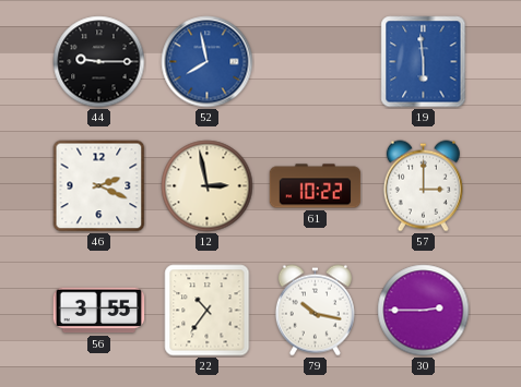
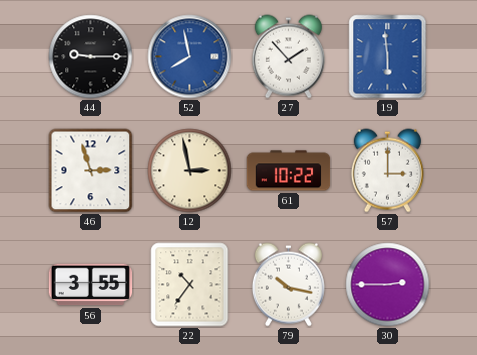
27: none -> 1:53 (288, 57)
46: 2:19 -> 2:57 (91, 171)
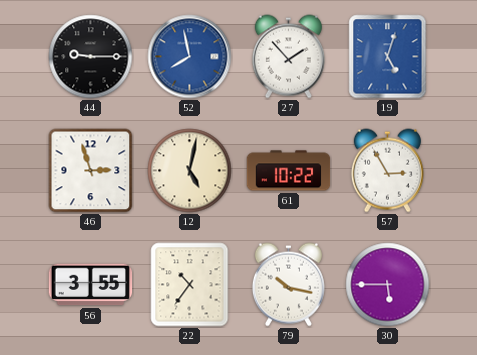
19: 5:59 -> 5:03 (388, 57)
12: 2:58 -> 5:02 (190, 171)
57: 3:00 -> 2:55 (387, 171)
30: 2:45 -> 5:45 (388, 285)
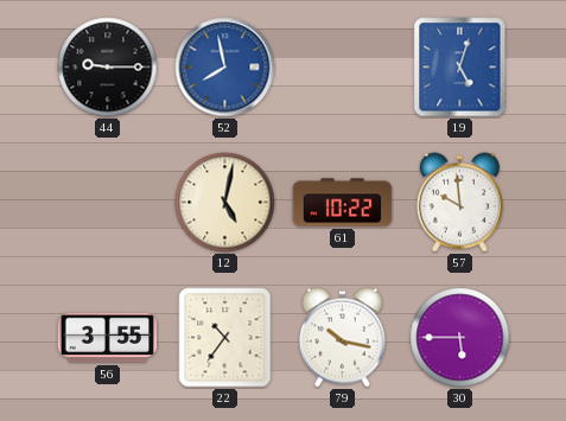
27: 1:53 -> none (288, 57)
46: 2:57 -> none (91, 171)
57: 2:55 -> 9:59 (459, 203)
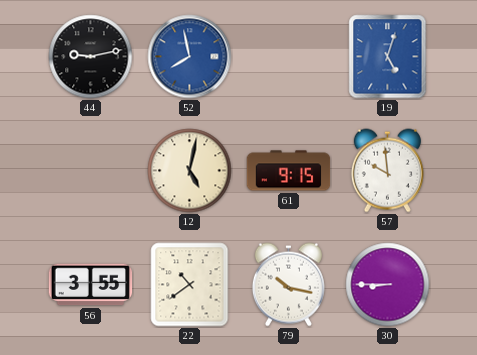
44: 9:15 -> 9:13 (91, 57)
61: 10:22 -> 9:15 (289, 171)
22: 10:36 -> 10:39 (190, 285)
30: 5:45 -> 8:45 (388, 285)
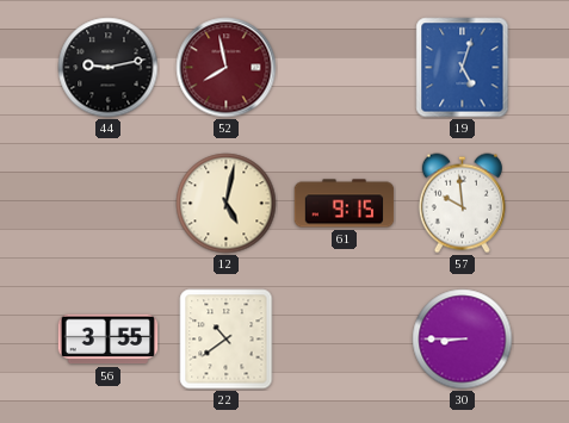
52 dial: blue -> burgundy (227, 68)
79: 10:17 -> none (288, 285)
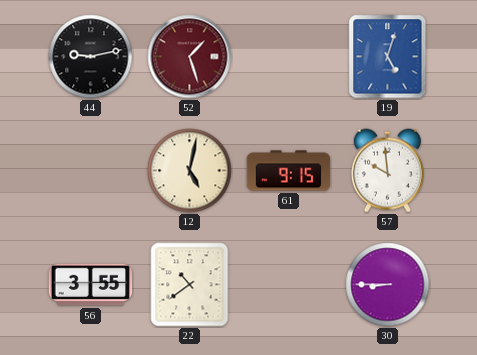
52: 7:58 -> 1:27 (190, 57)
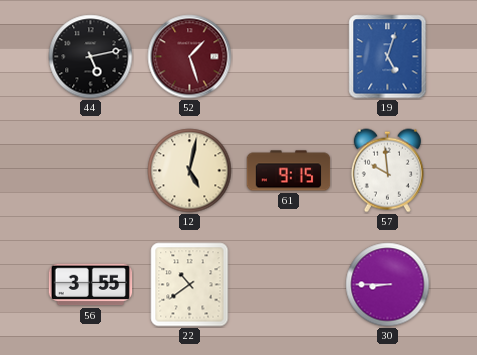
44: 9:13 -> 5:13 (91, 57)
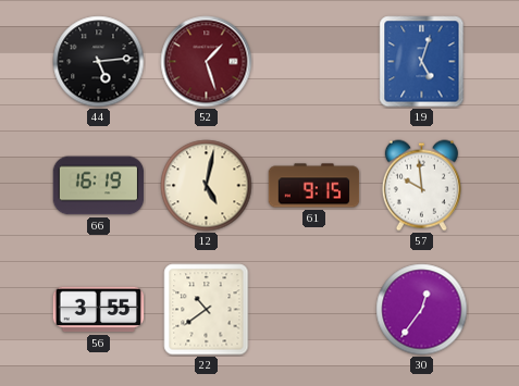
44: 5:13 -> 5:14 (99, 62)
66: none -> 16:19 (99, 186)
30: 8:45 -> 12:36 (422, 310)
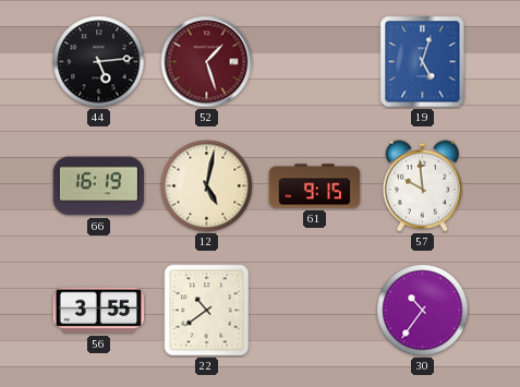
30: 12:36 -> 10:36 (423, 311)
